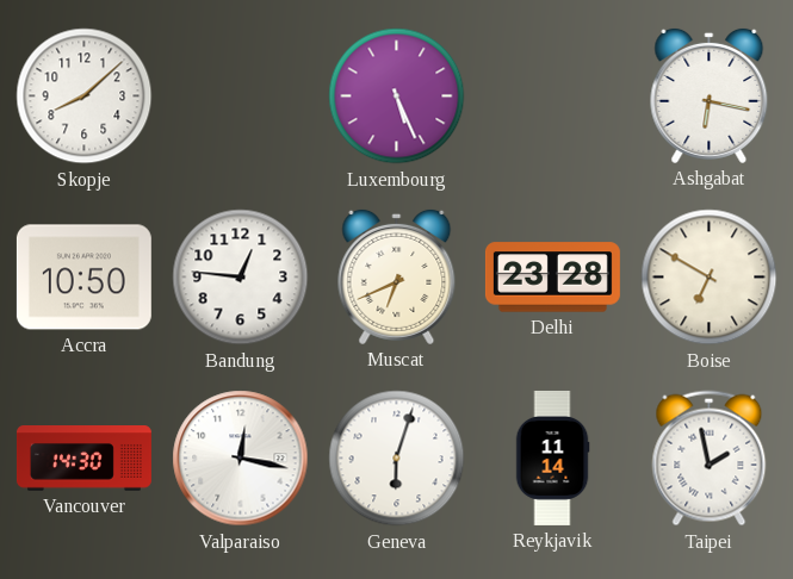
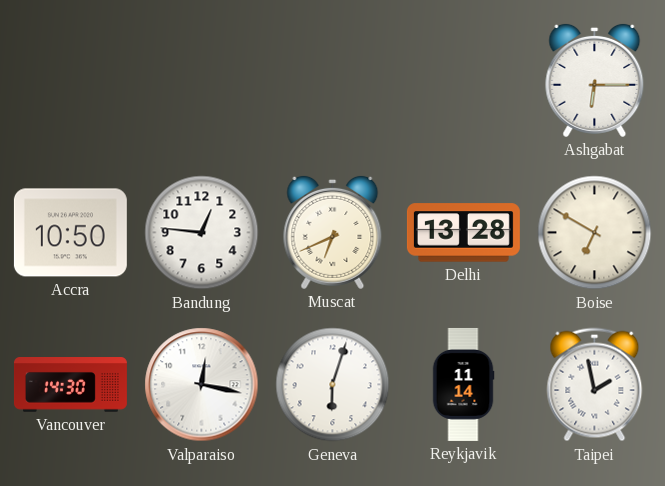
Skopje: 8:08 -> none (85, 96)
Luxembourg: 5:26 -> none (397, 96)
Ashgabat: 6:17 -> 6:15 (595, 80)
Delhi: 23:28 -> 13:28 (463, 233)
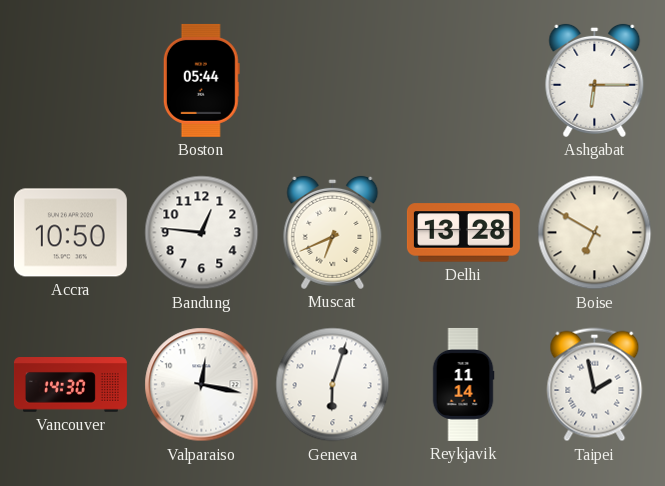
Boston: none -> 05:44 (201, 80)
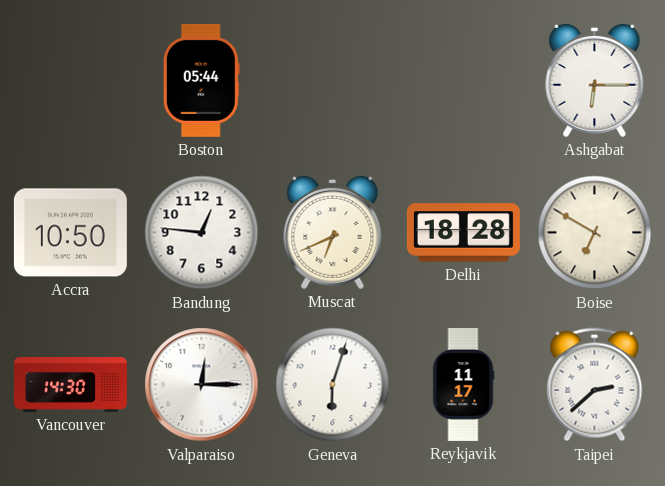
Delhi: 13:28 -> 18:28 (463, 233)
Valparaiso: 12:17 -> 12:15 (202, 385)
Reykjavik: 11:14 -> 11:17 (463, 384)
Taipei: 1:58 -> 2:38 (595, 385)
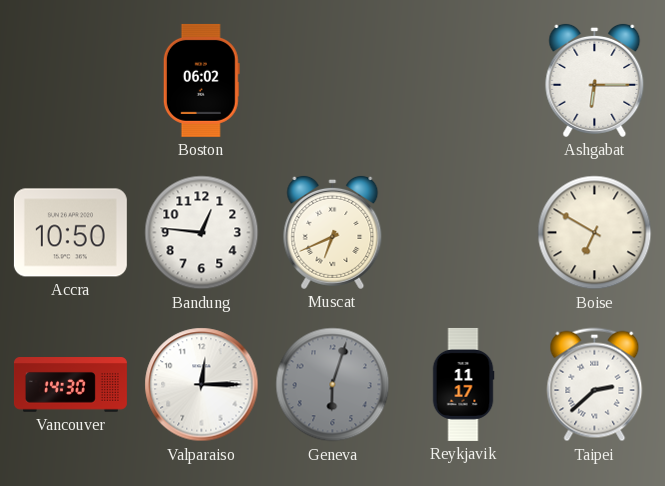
Boston: 05:44 -> 06:02 (201, 80)
Delhi: 18:28 -> none (463, 233)
Geneva dial: white -> grey (333, 385)
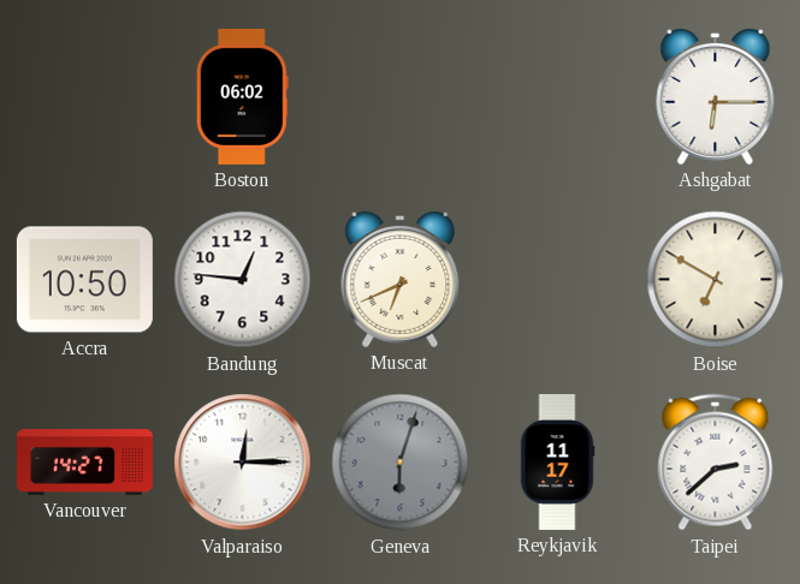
Vancouver: 14:30 -> 14:27 (84, 463)
